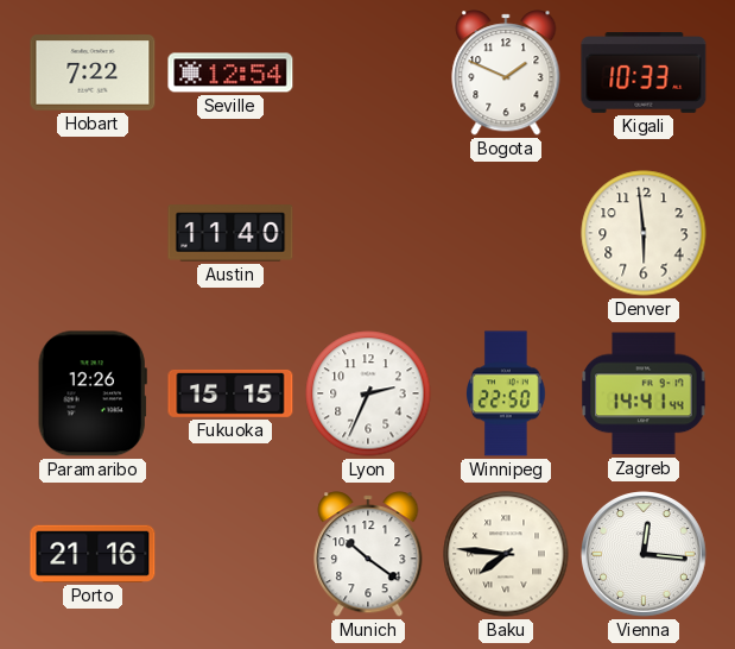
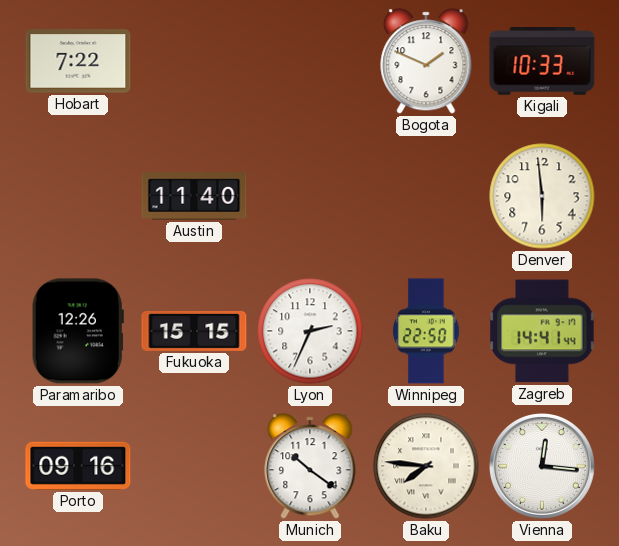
Seville: 12:54 -> none (230, 73)
Porto: 21:16 -> 09:16 (78, 466)
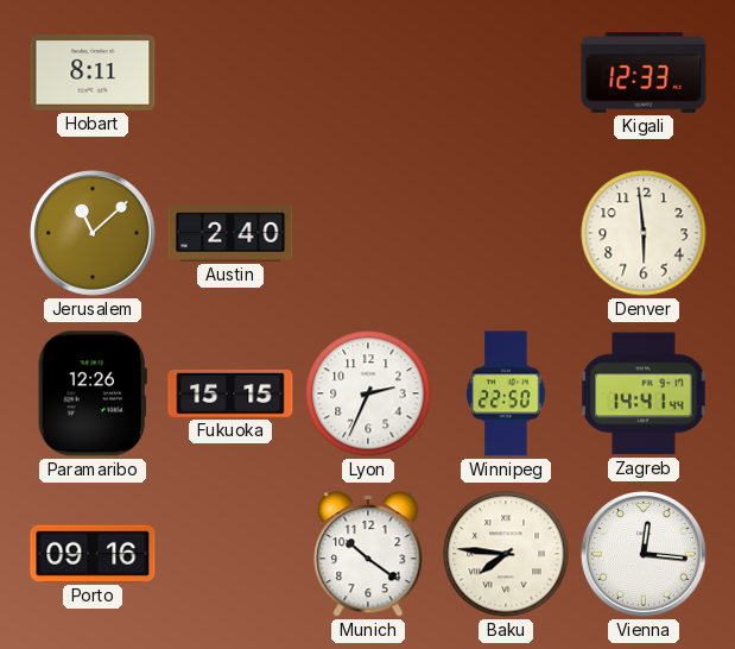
Hobart: 7:22 -> 8:11 (93, 73)
Bogota: 1:49 -> none (426, 61)
Kigali: 10:33 -> 12:33 (644, 73)
Jerusalem: none -> 11:08 (94, 234)
Austin: 11:40 -> 2:40 (230, 233)
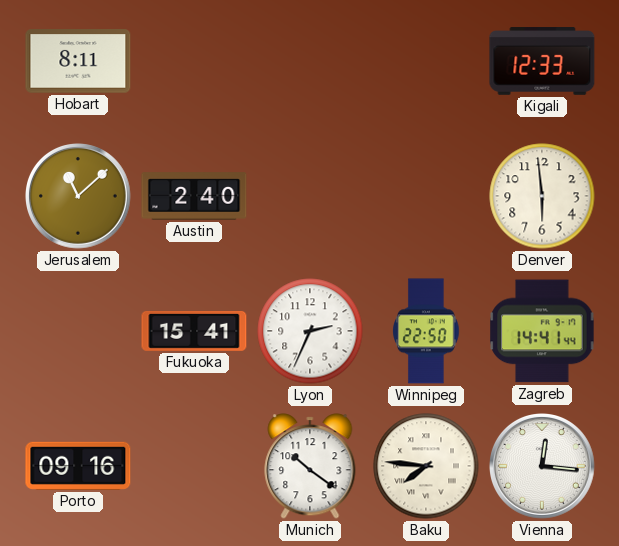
Paramaribo: 12:26 -> none (93, 393)
Fukuoka: 15:15 -> 15:41 (194, 331)
